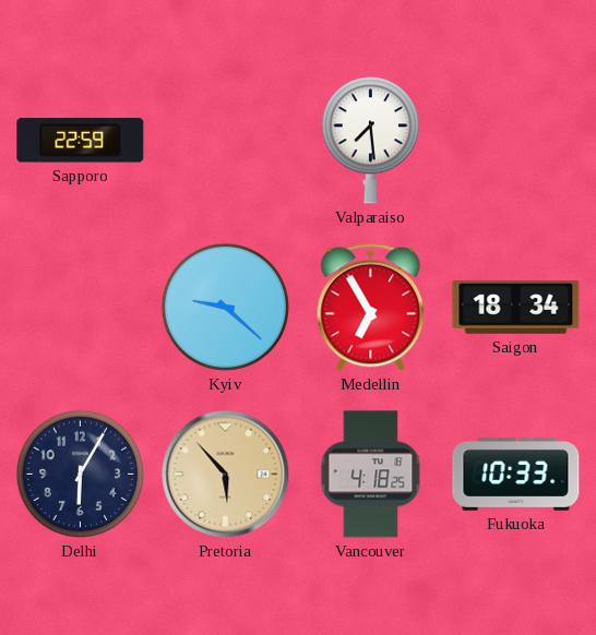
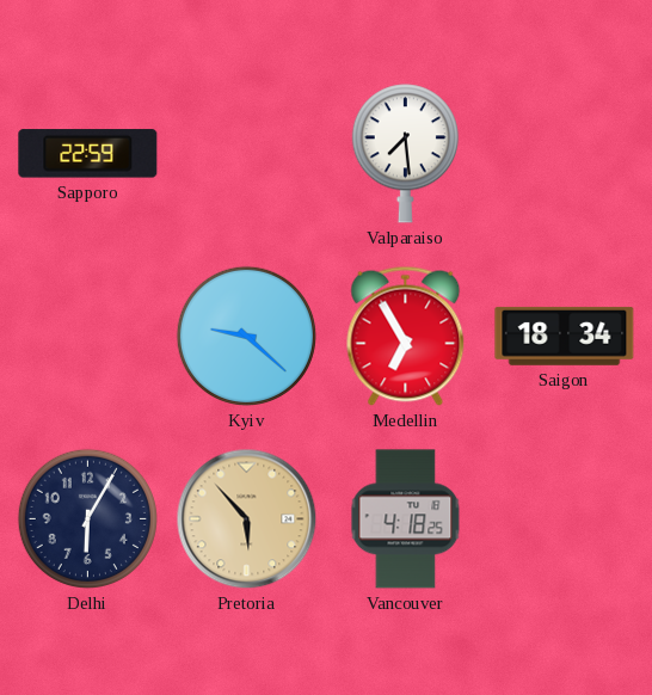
Fukuoka: 10:33 -> none (516, 474)
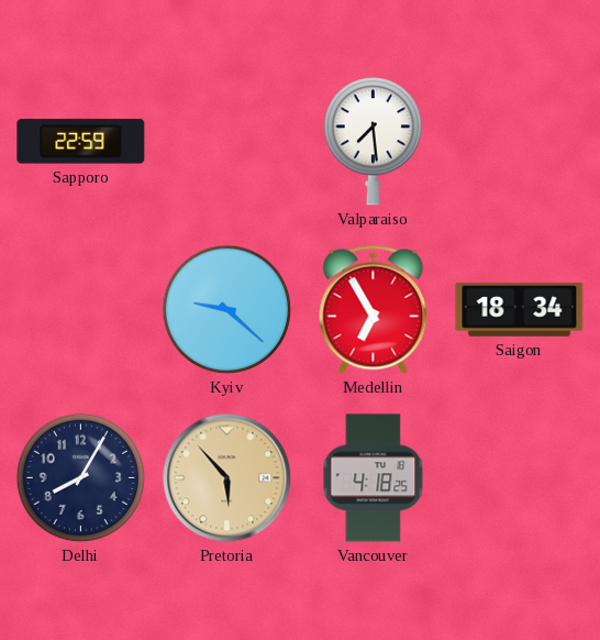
Delhi: 6:05 -> 8:05 (80, 477)
